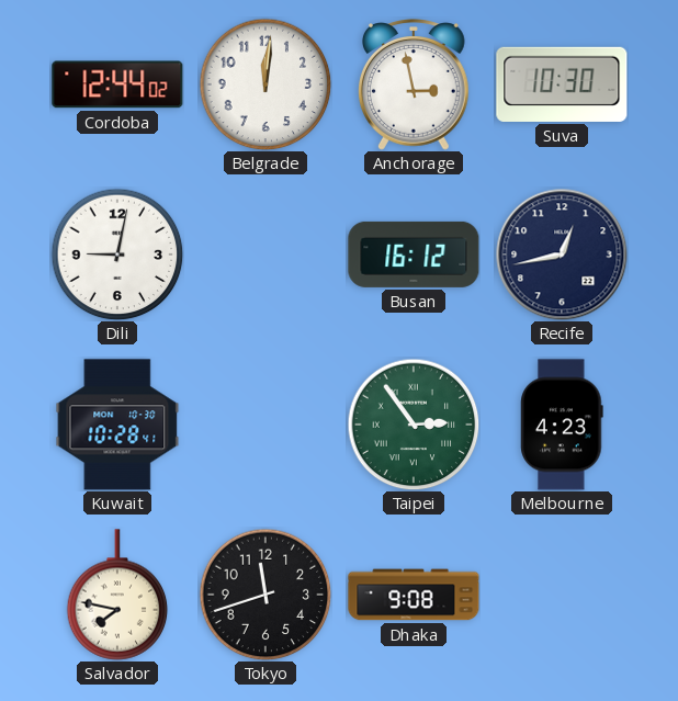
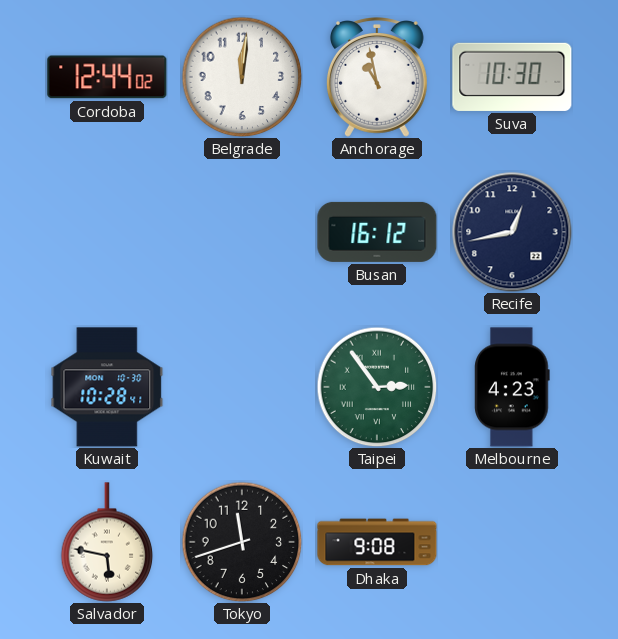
Anchorage: 2:58 -> 10:58 (377, 77)
Dili: 9:02 -> none (117, 255)
Salvador: 7:47 -> 5:47 (107, 542)
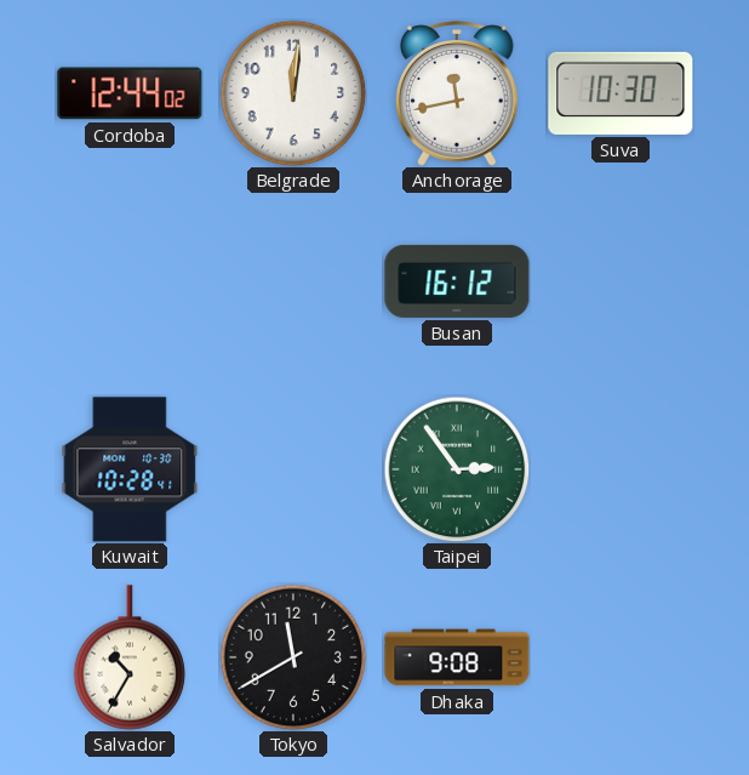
Anchorage: 10:58 -> 11:43 (457, 93)
Recife: 12:43 -> none (512, 232)
Melbourne: 4:23 -> none (512, 387)
Salvador: 5:47 -> 10:35 (130, 657)
Tokyo: 11:42 -> 11:40 (293, 657)
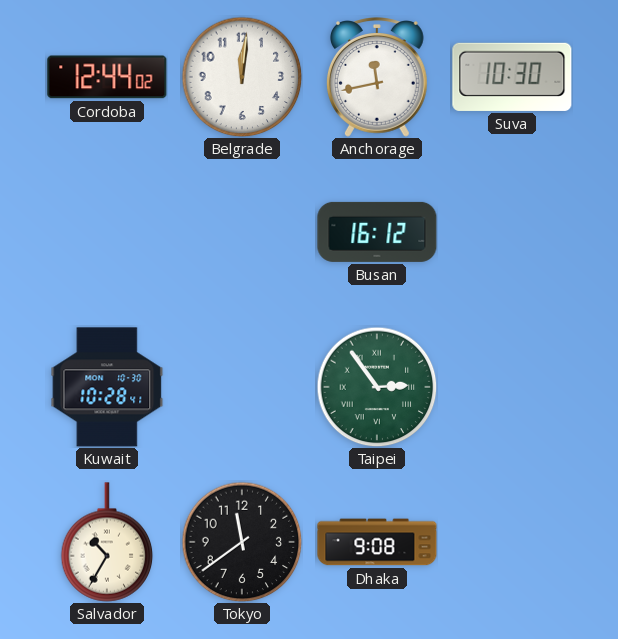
Tokyo: 11:40 -> 11:39 (242, 542)
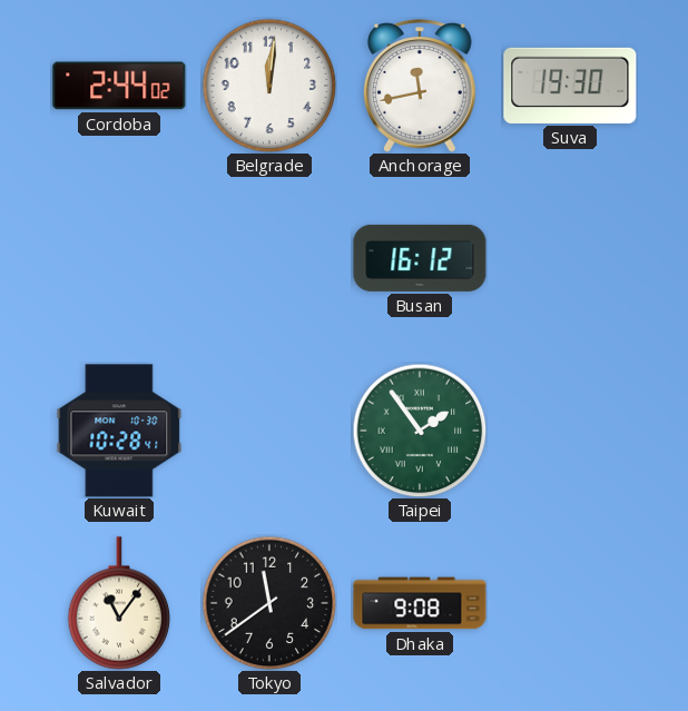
Cordoba: 12:44 -> 2:44 (119, 86)
Suva: 10:30 -> 19:30 (570, 86)
Taipei: 2:54 -> 1:54 (420, 431)
Salvador: 10:35 -> 11:06 (119, 603)
